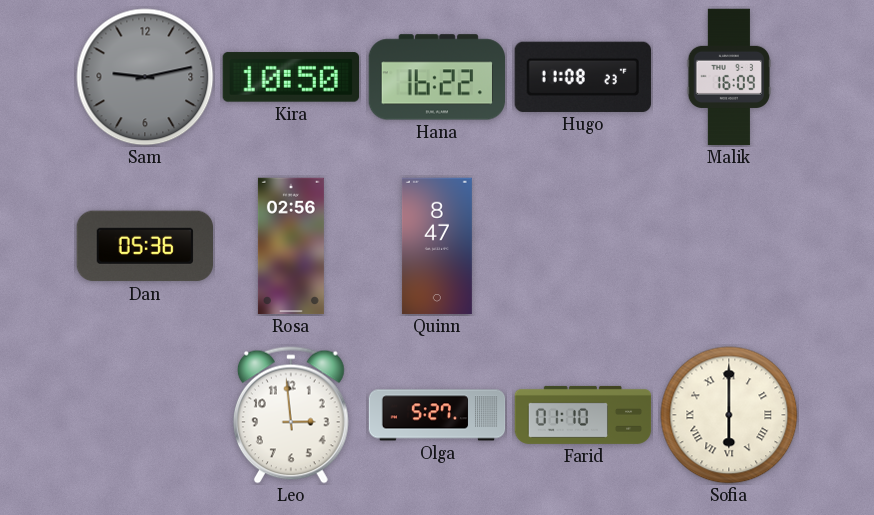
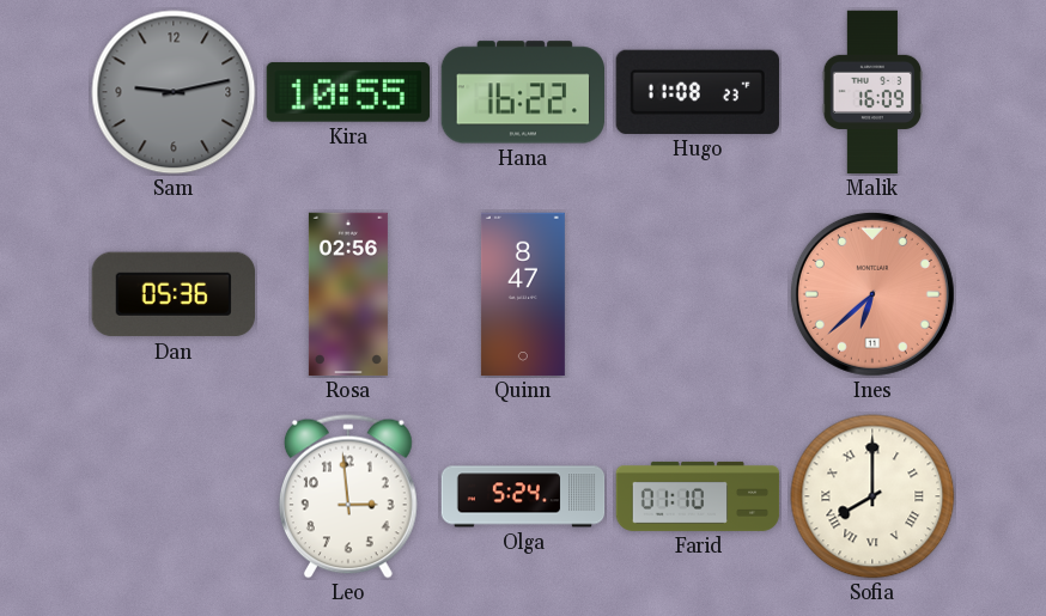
Kira: 10:50 -> 10:55 (347, 92)
Ines: none -> 6:38 (872, 294)
Olga: 5:27 -> 5:24 (523, 496)
Sofia: 6:00 -> 8:00 (872, 496)
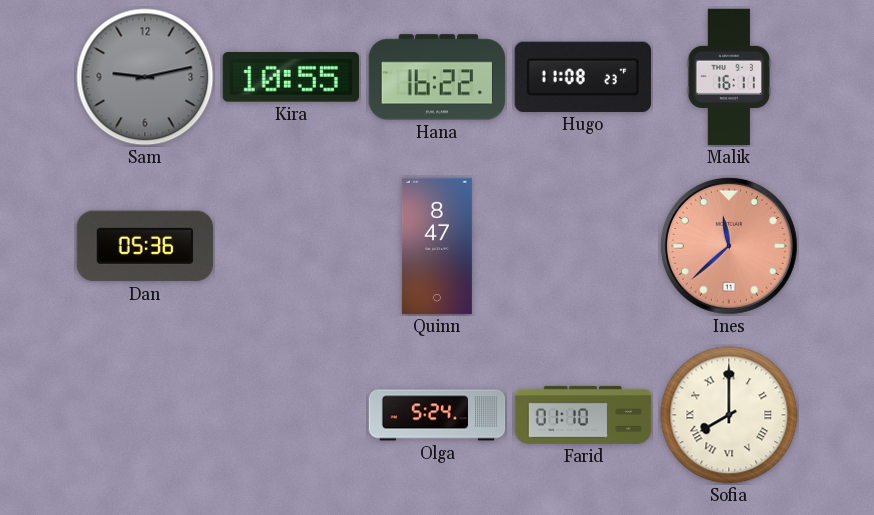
Malik: 16:09 -> 16:11 (729, 77)
Rosa: 02:56 -> none (348, 294)
Ines: 6:38 -> 11:38 (729, 246)
Leo: 2:59 -> none (348, 496)
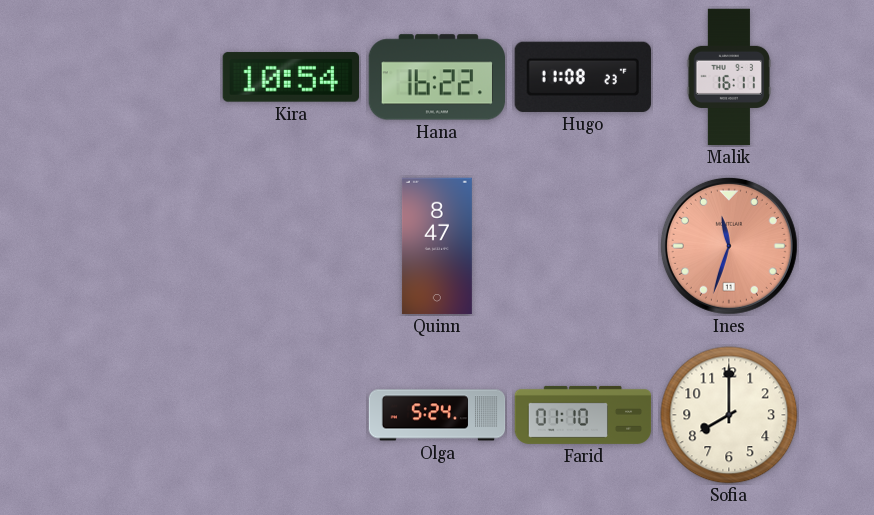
Sam: 9:13 -> none (145, 77)
Kira: 10:55 -> 10:54 (290, 77)
Dan: 05:36 -> none (144, 246)
Ines: 11:38 -> 11:33 (729, 246)
Sofia numerals: Roman -> Arabic (729, 415)
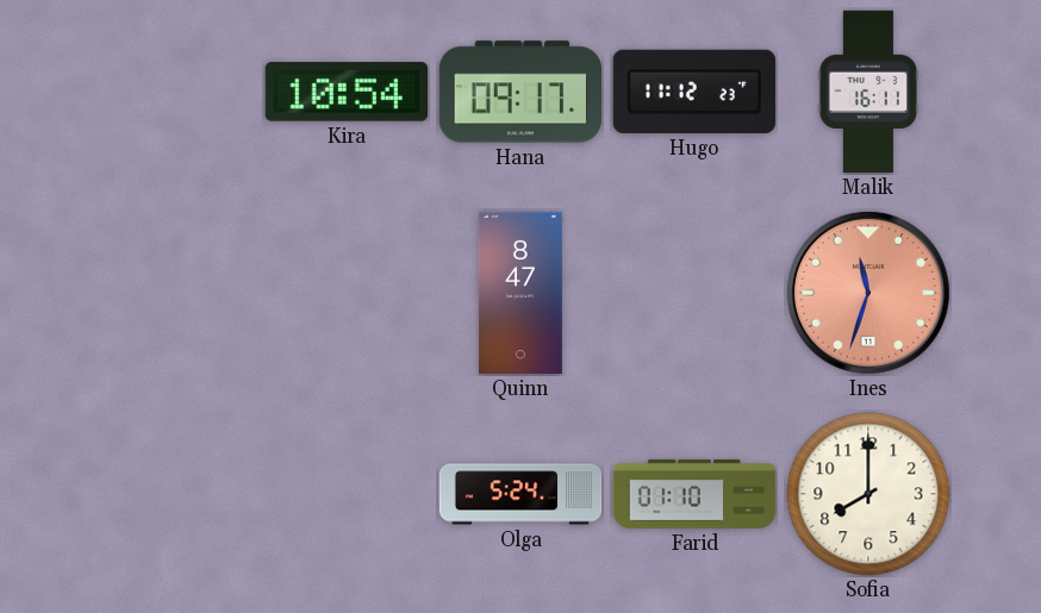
Hana: 16:22 -> 09:17 (519, 92)
Hugo: 11:08 -> 11:12 (694, 92)
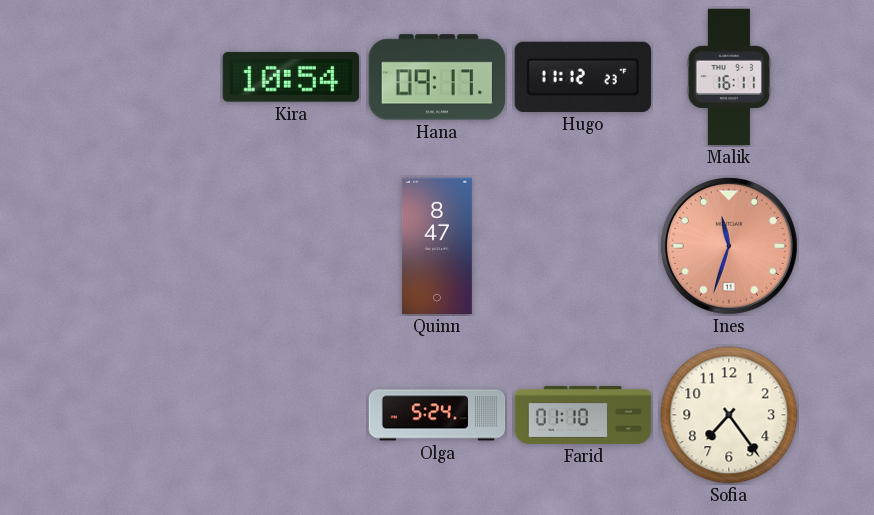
Sofia: 8:00 -> 7:24 (729, 415)
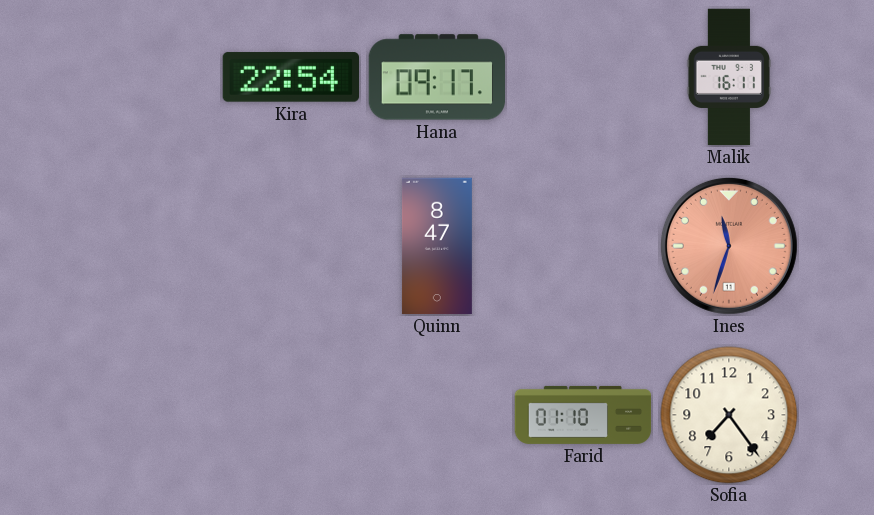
Kira: 10:54 -> 22:54 (290, 77)
Hugo: 11:12 -> none (583, 77)
Olga: 5:24 -> none (437, 415)
